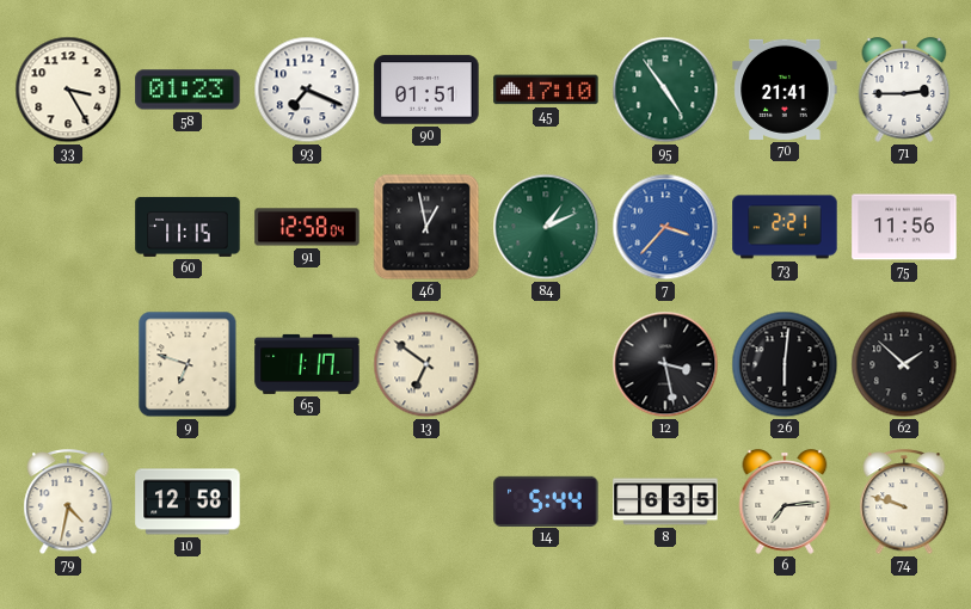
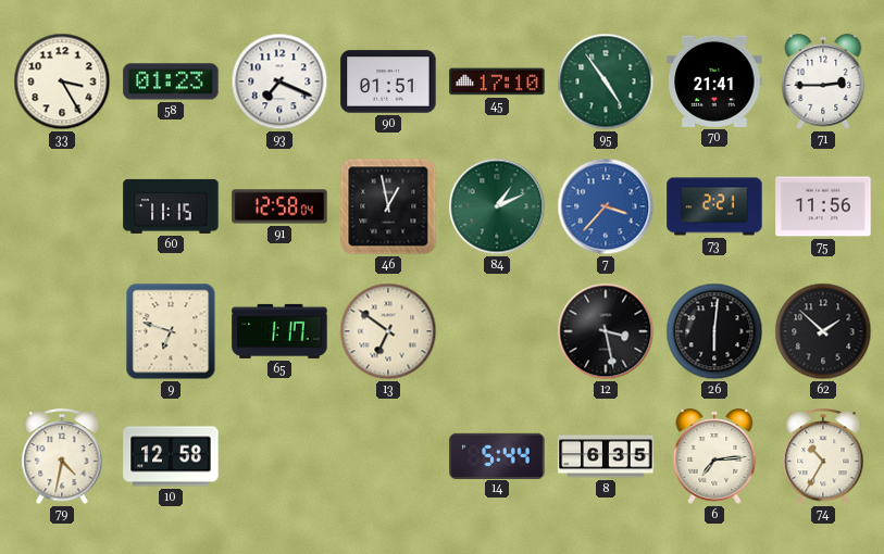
74: 9:48 -> 10:35 (823, 457)
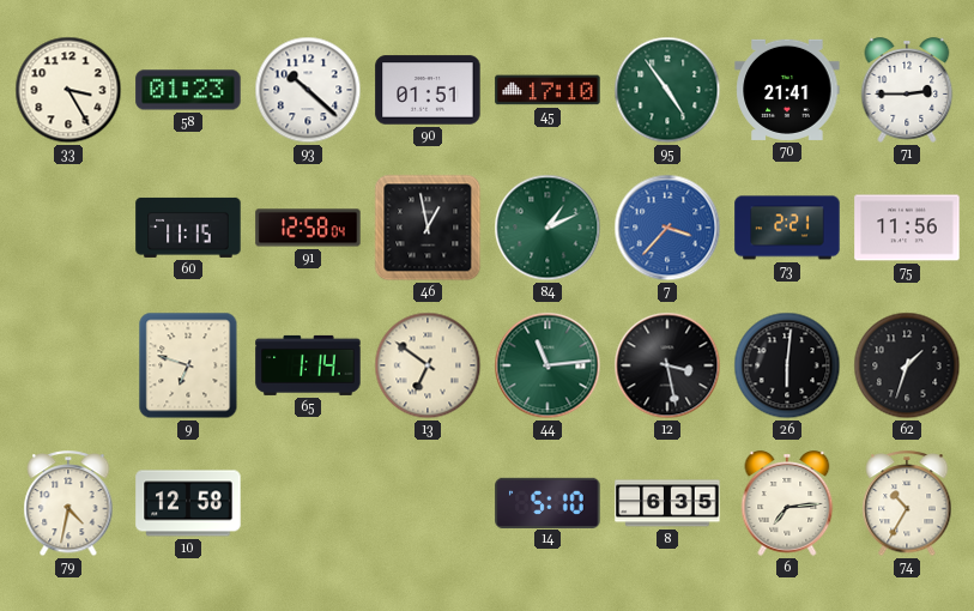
93: 7:19 -> 10:22 (308, 90)
65: 1:17 -> 1:14 (308, 365)
44: none -> 11:14 (548, 365)
62: 1:52 -> 1:33 (907, 365)
14: 5:44 -> 5:10 (548, 502)
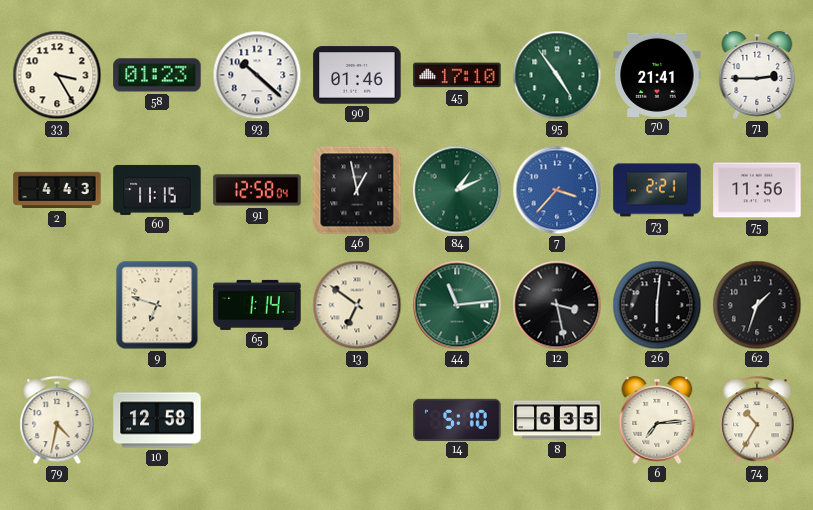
90: 01:51 -> 01:46 (357, 75)
2: none -> 4:43 (57, 190)
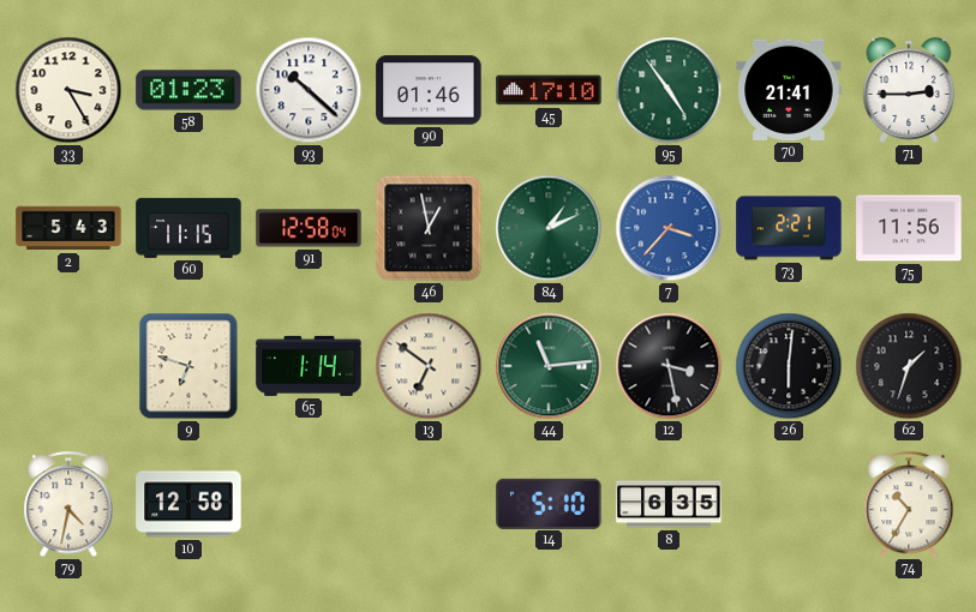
2: 4:43 -> 5:43 (68, 228)
6: 7:14 -> none (657, 420)
